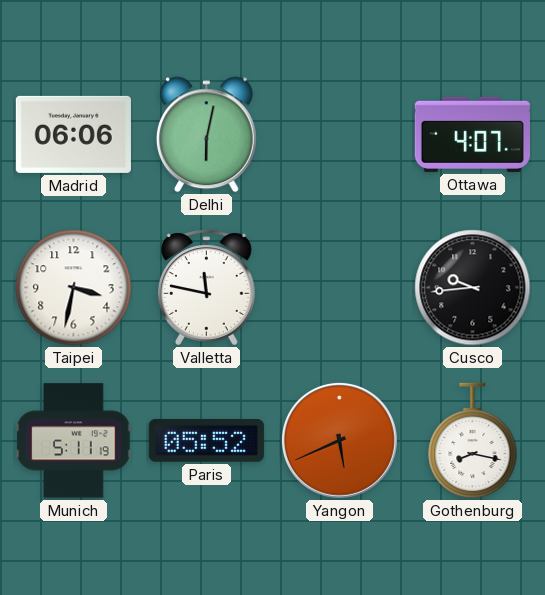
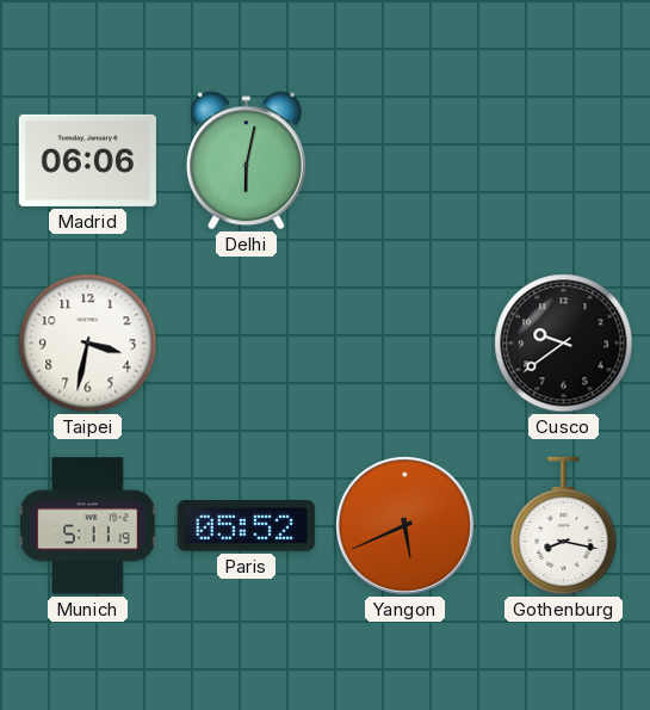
Ottawa: 4:07 -> none (472, 134)
Valletta: 11:47 -> none (207, 288)
Cusco: 9:44 -> 9:39 (564, 344)
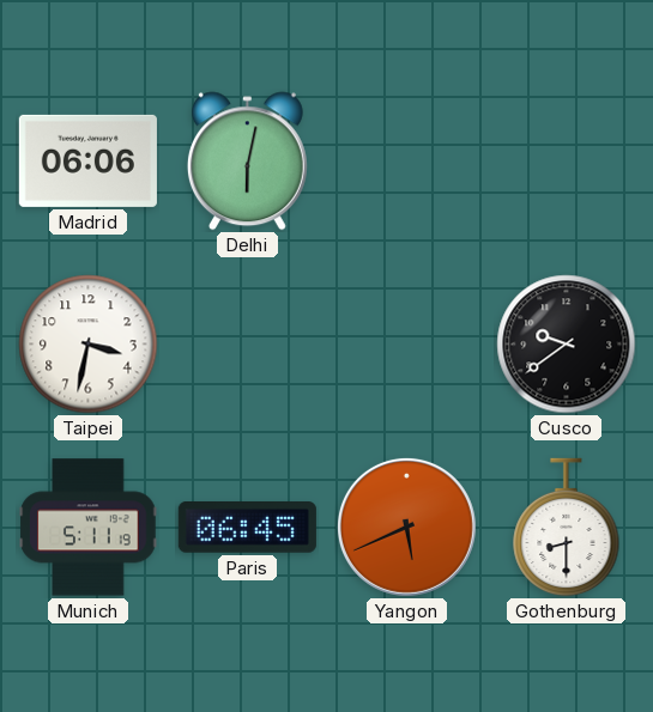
Paris: 05:52 -> 06:45 (247, 528)
Gothenburg: 8:17 -> 8:30 (567, 528)
